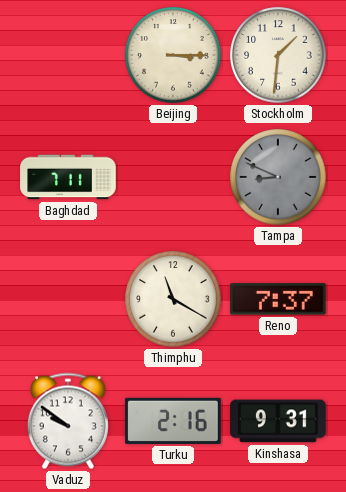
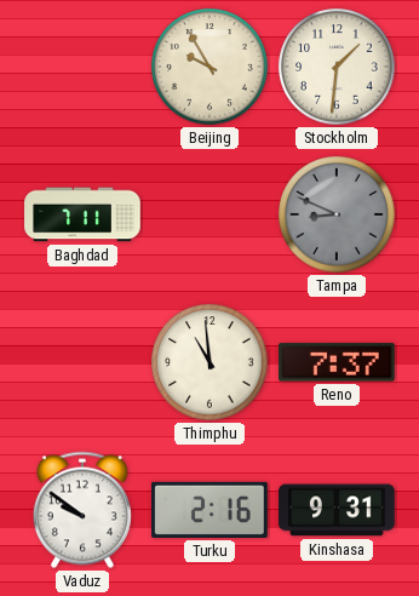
Beijing: 3:15 -> 9:55 (209, 67)
Thimphu: 11:20 -> 10:59 (209, 362)
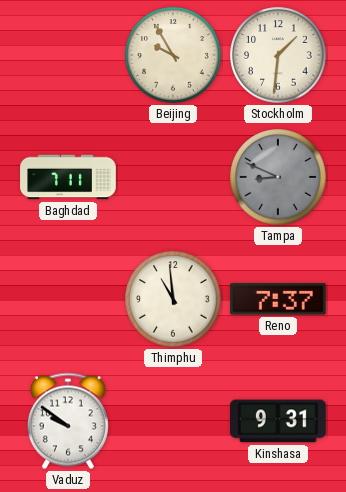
Turku: 2:16 -> none (209, 510)
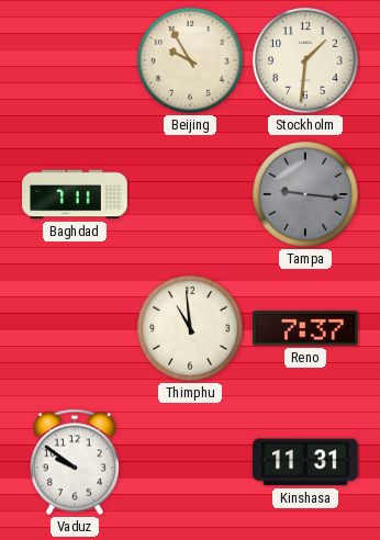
Tampa: 8:49 -> 9:16 (305, 194)
Kinshasa: 9:31 -> 11:31 (305, 462)
